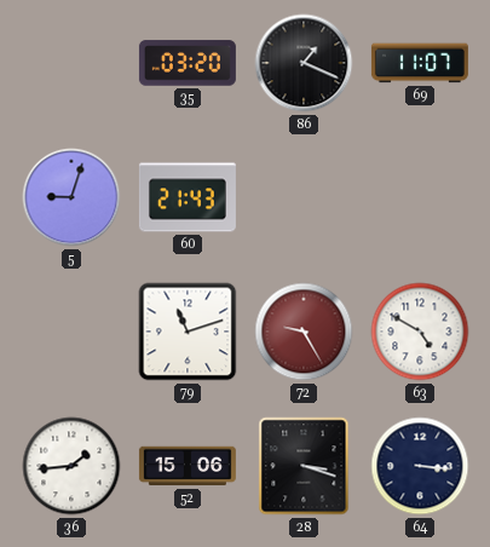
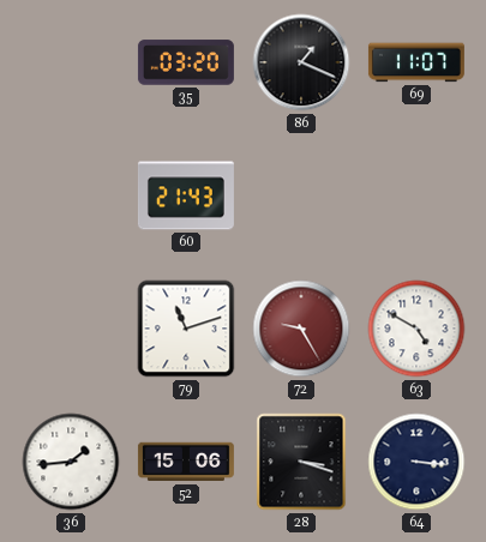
5: 9:03 -> none (71, 197)
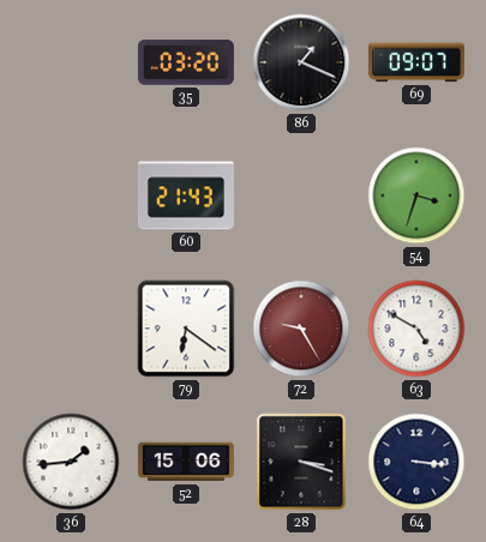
69: 11:07 -> 09:07 (416, 62)
54: none -> 3:33 (416, 195)
79: 11:12 -> 6:21 (186, 329)
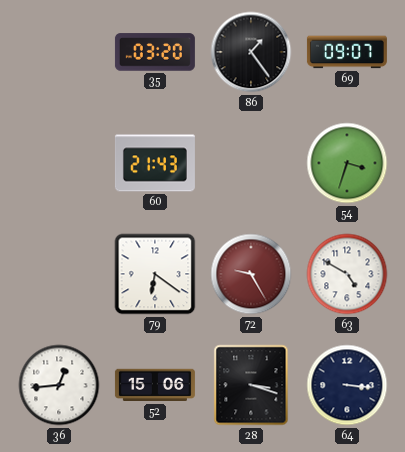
86: 1:19 -> 1:24 (251, 52)
36: 1:44 -> 12:44 (59, 385)
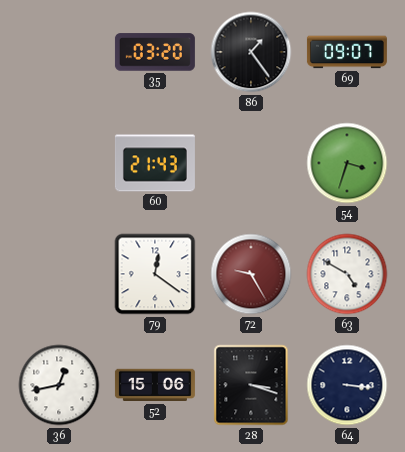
79: 6:21 -> 12:21 (155, 274)
36: 12:44 -> 12:43 (59, 385)
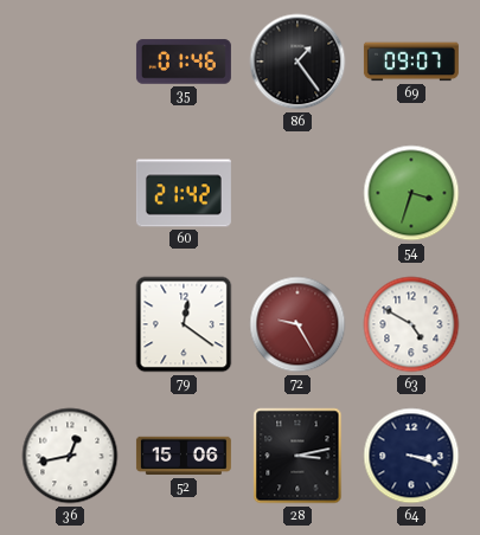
35: 03:20 -> 01:46 (184, 62)
60: 21:43 -> 21:42 (184, 193)
28: 3:18 -> 3:13 (297, 456)
64: 3:16 -> 3:18 (411, 456)
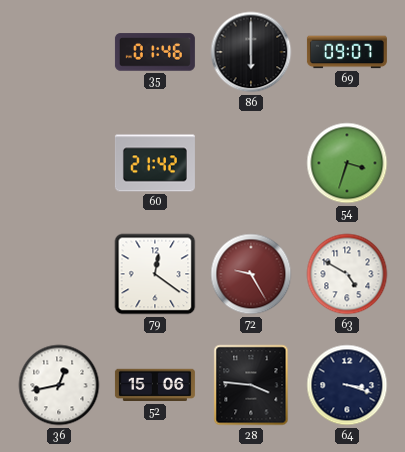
86: 1:24 -> 6:00 (251, 52)
28: 3:13 -> 3:46 (251, 385)
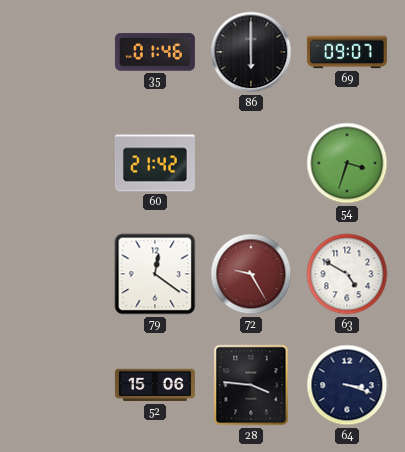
36: 12:43 -> none (59, 385)
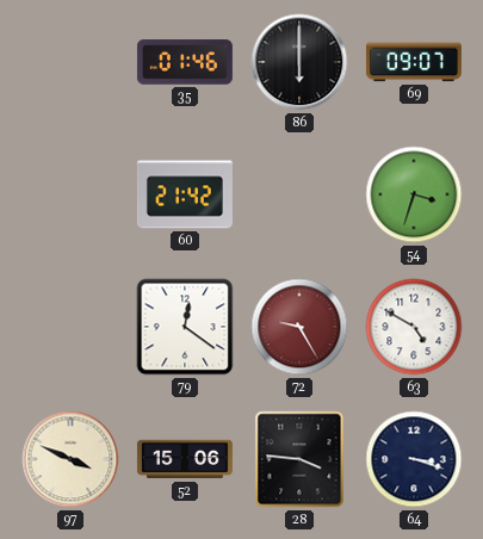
97: none -> 3:49 (70, 459)
